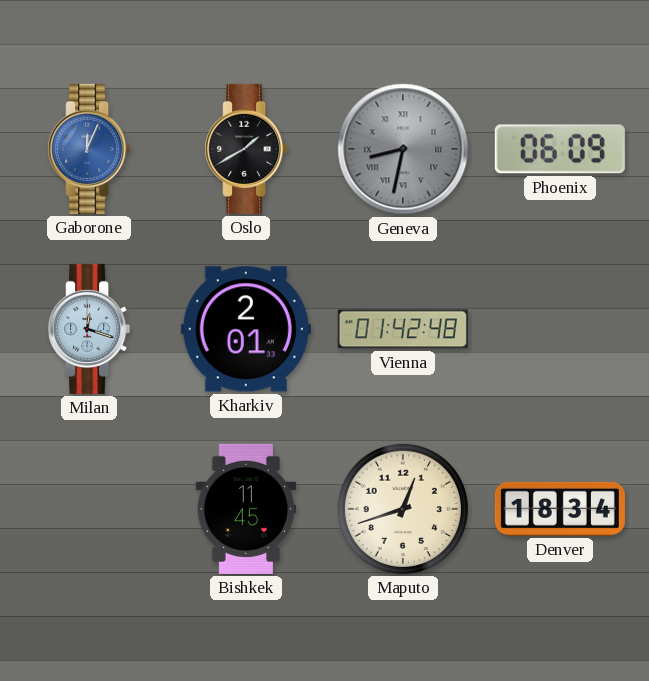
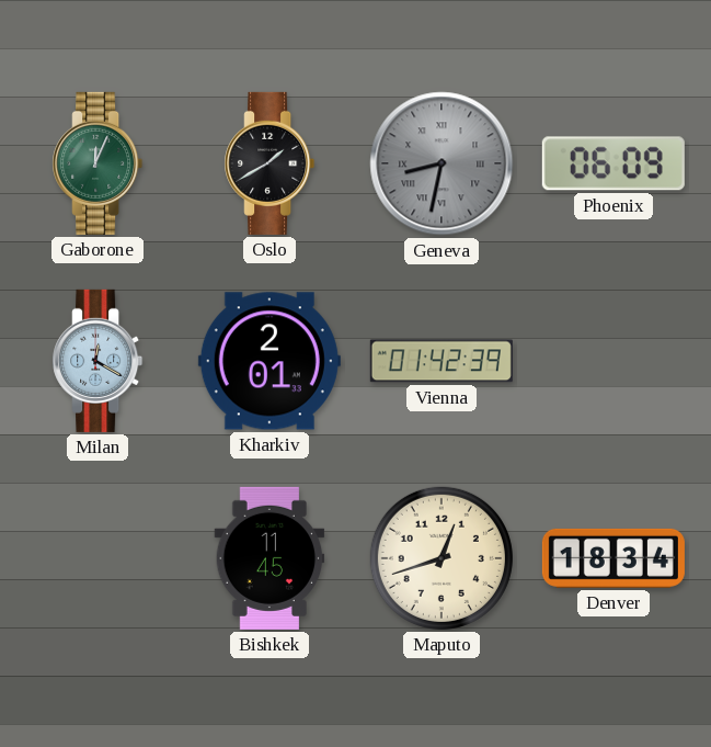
Gaborone dial: blue -> green (98, 163)
Milan: 12:18 -> 12:20 (98, 361)
Vienna: 01:42:48 -> 01:42:39 (441, 361)
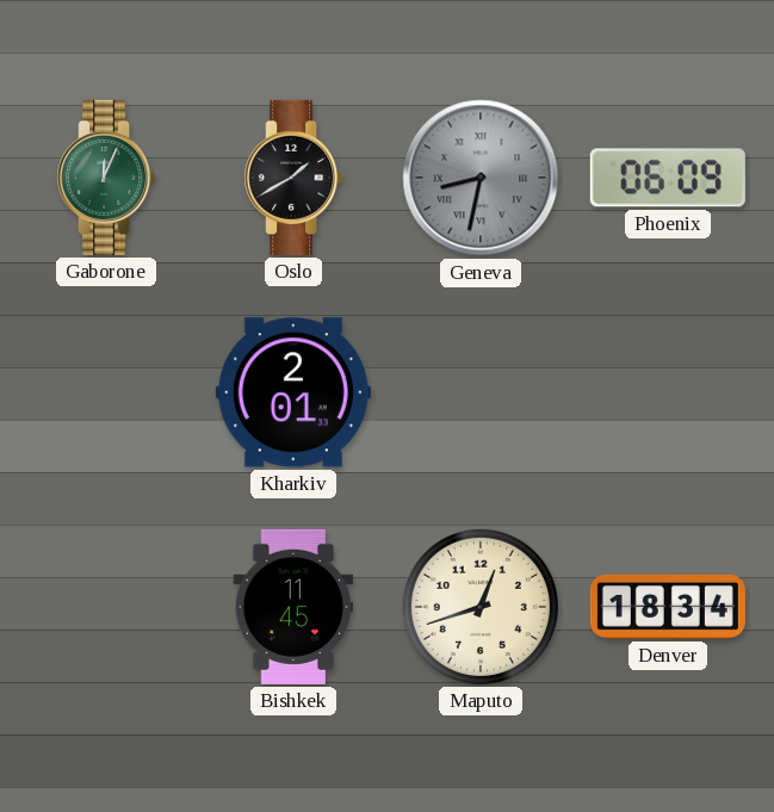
Milan: 12:20 -> none (98, 361)
Vienna: 01:42 -> none (441, 361)
